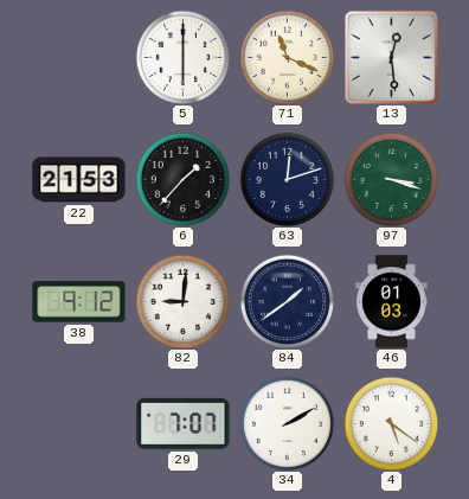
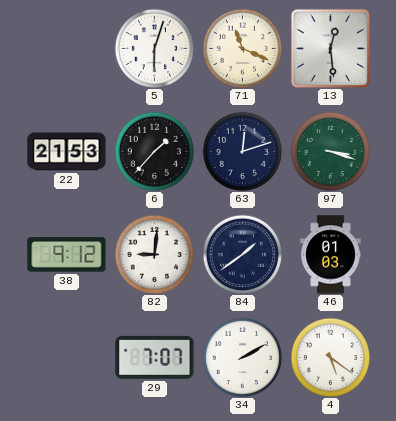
5: 6:00 -> 6:03 (154, 48)
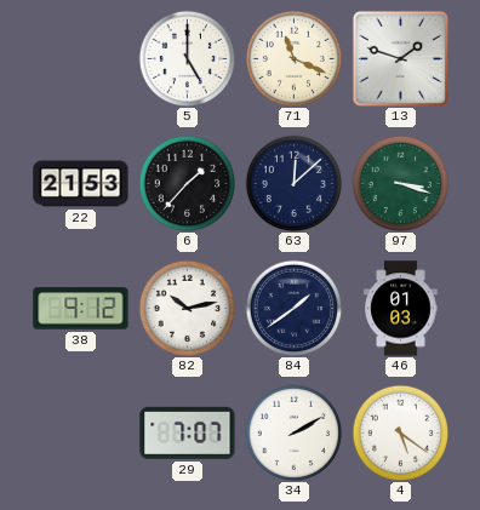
5: 6:03 -> 5:00 (187, 58)
13: 12:29 -> 1:48 (400, 58)
63: 12:12 -> 12:08 (293, 183)
82: 9:01 -> 10:13 (187, 308)
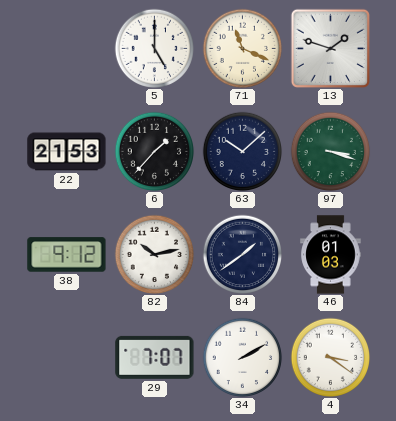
63: 12:08 -> 10:08 (242, 151)
4: 5:21 -> 3:21 (330, 357)
